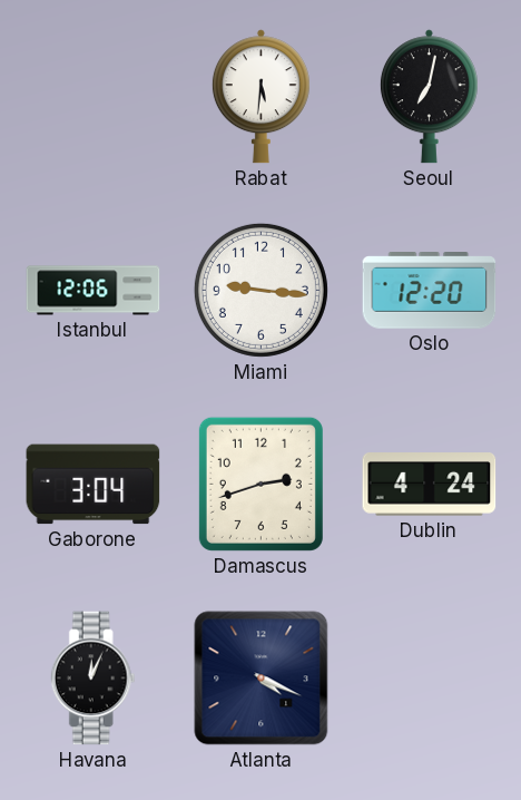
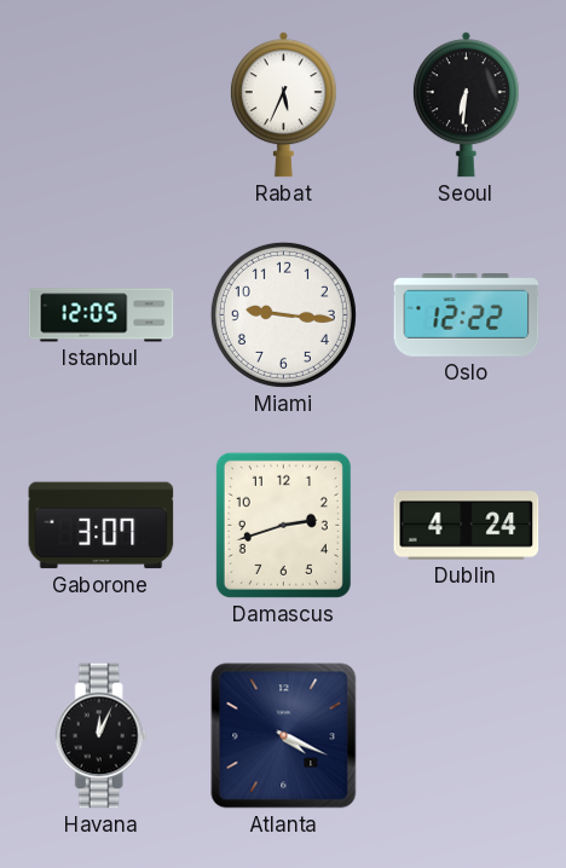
Rabat: 5:31 -> 5:34 (283, 105)
Seoul: 7:02 -> 6:31 (466, 105)
Istanbul: 12:06 -> 12:05 (102, 316)
Oslo: 12:20 -> 12:22 (467, 316)
Gaborone: 3:04 -> 3:07 (102, 526)
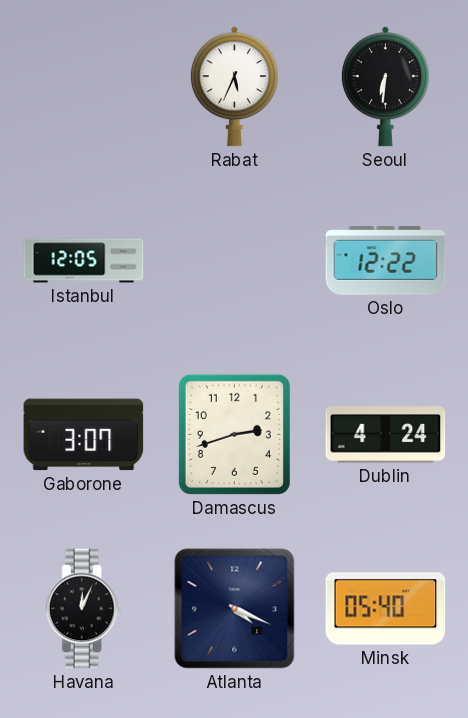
Miami: 9:16 -> none (283, 314)
Minsk: none -> 05:40 (386, 609)
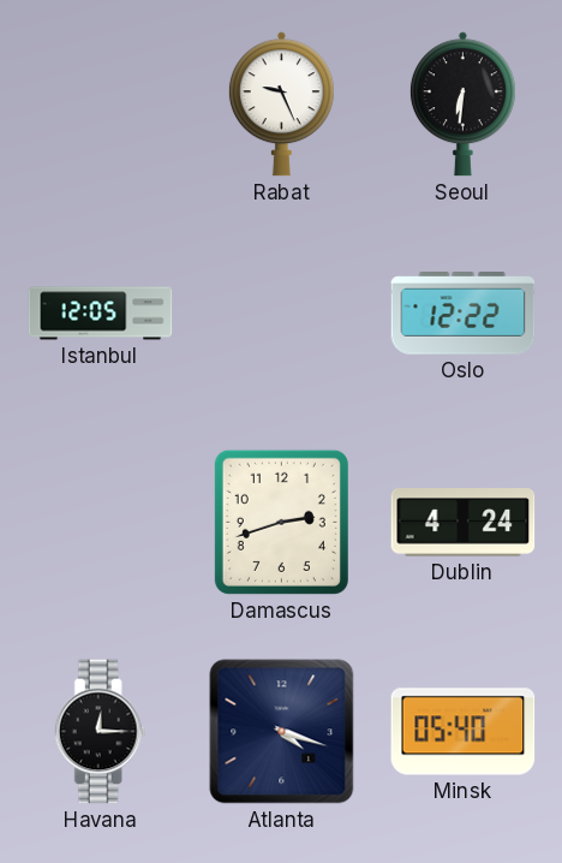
Rabat: 5:34 -> 9:26 (281, 105)
Gaborone: 3:07 -> none (84, 435)
Havana: 12:04 -> 12:15 (100, 732)
Atlanta: 4:19 -> 4:18 (282, 732)
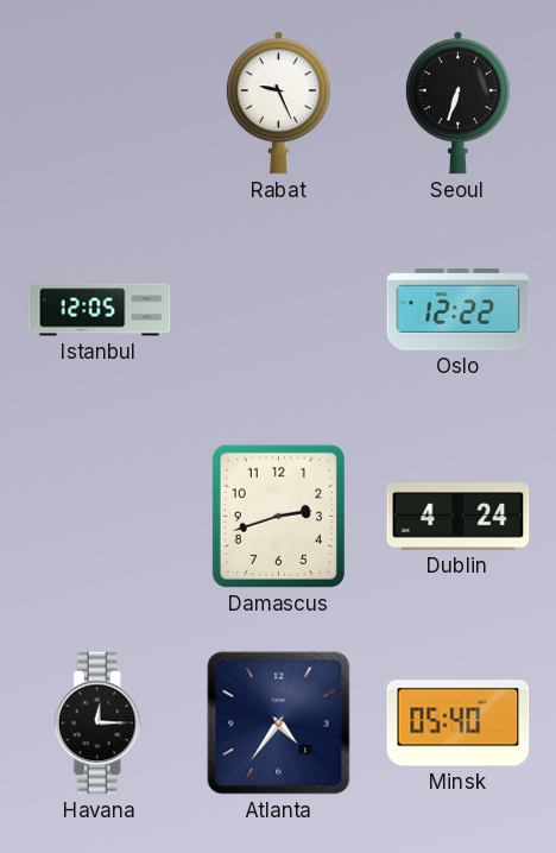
Seoul: 6:31 -> 6:33 (457, 103)
Atlanta: 4:18 -> 4:36 (279, 724)
